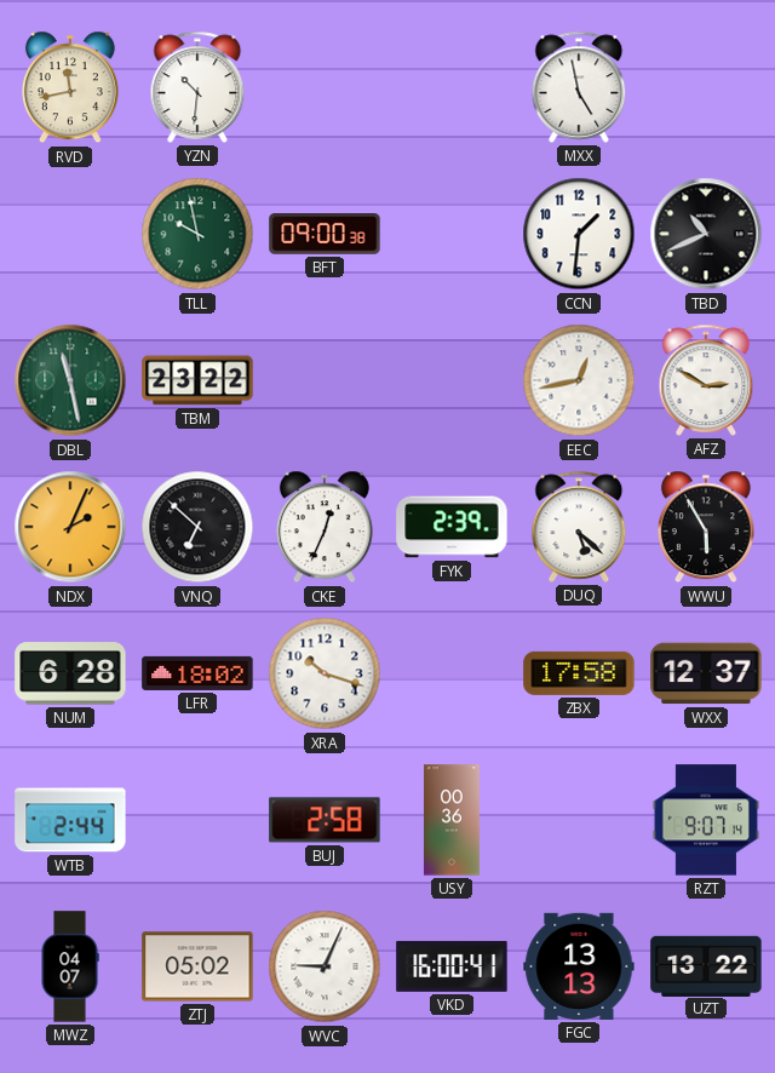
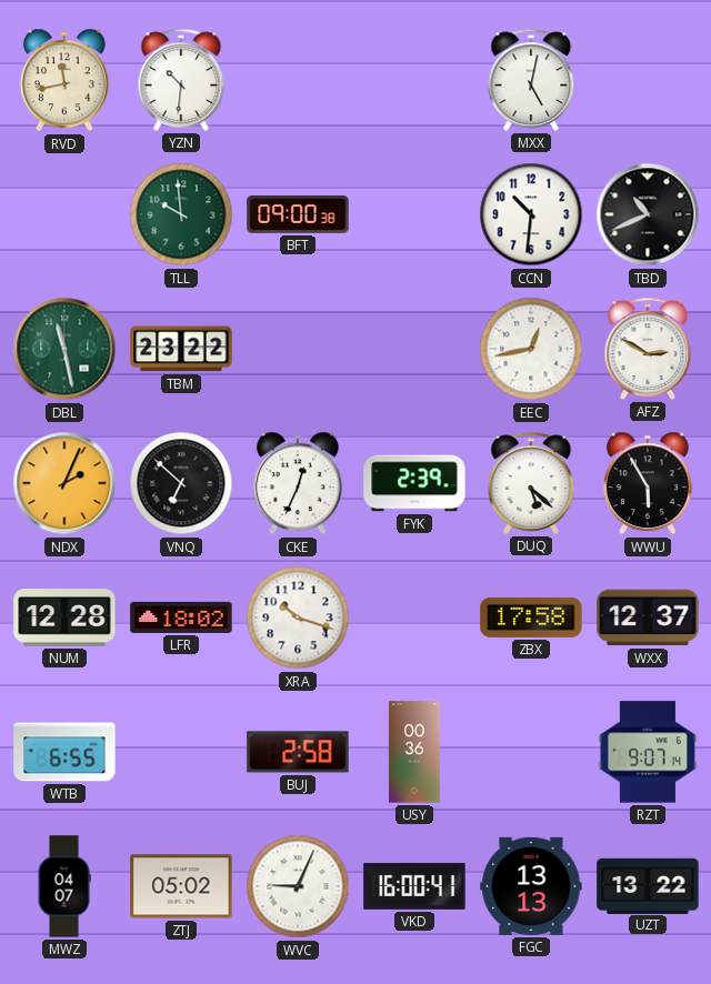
MXX: 4:58 -> 5:02 (531, 80)
TLL: 9:58 -> 9:59 (181, 214)
CCN: 1:31 -> 10:31 (531, 214)
NUM: 6:28 -> 12:28 (64, 617)
WTB: 2:44 -> 6:55 (64, 752)
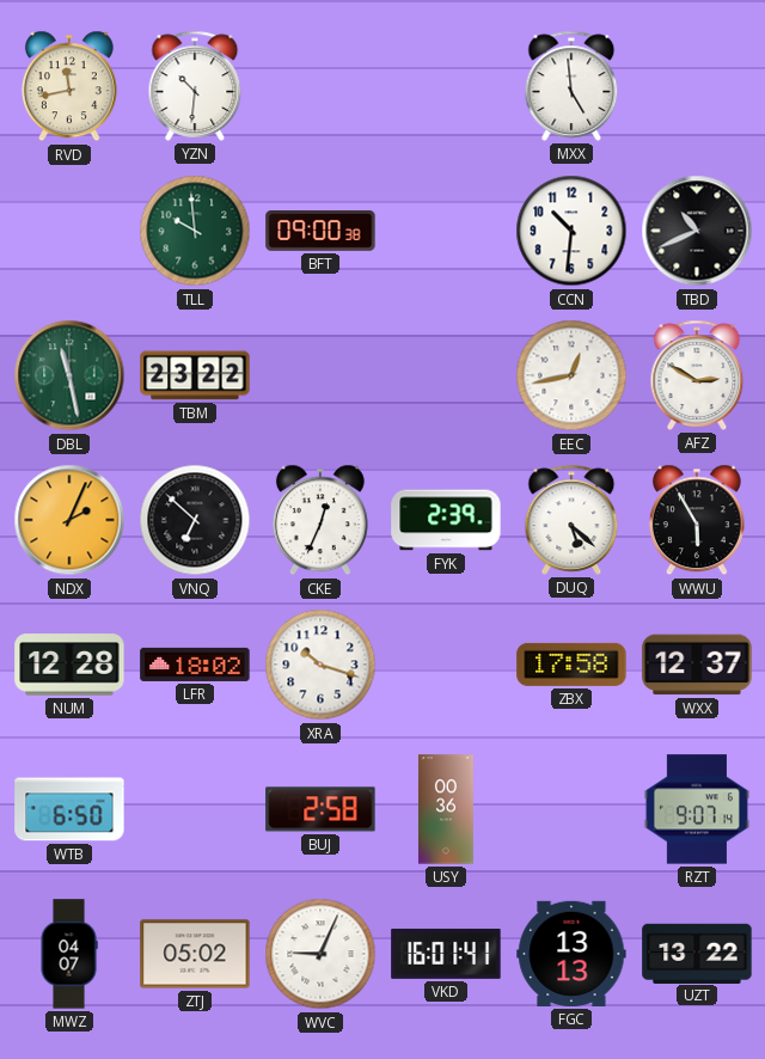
MXX: 5:02 -> 4:59 (571, 86)
WTB: 6:55 -> 6:50 (69, 809)
VKD: 16:00 -> 16:01 (446, 954)
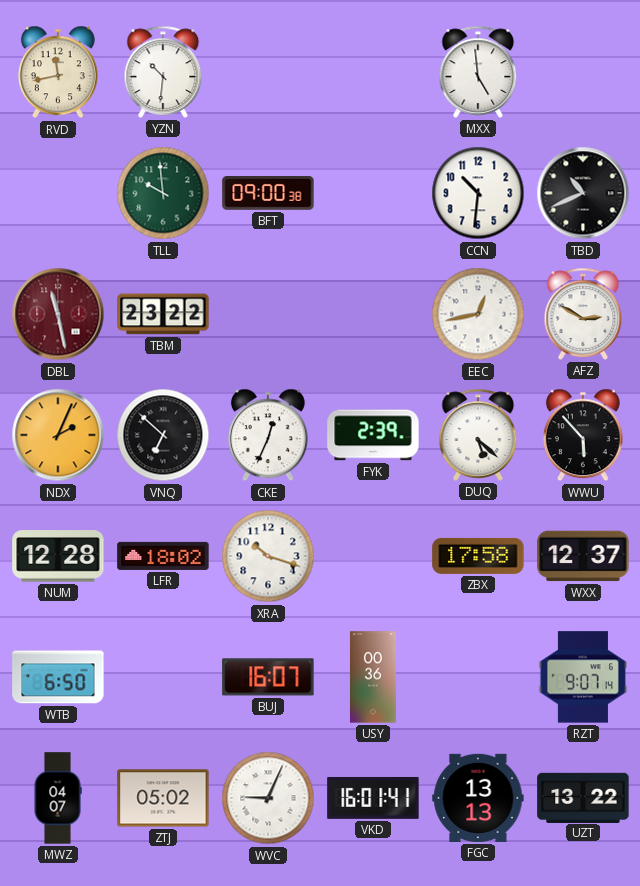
DBL dial: green -> burgundy (58, 314)
WWU: 5:55 -> 5:53 (583, 435)
BUJ: 2:58 -> 16:07 (268, 677)
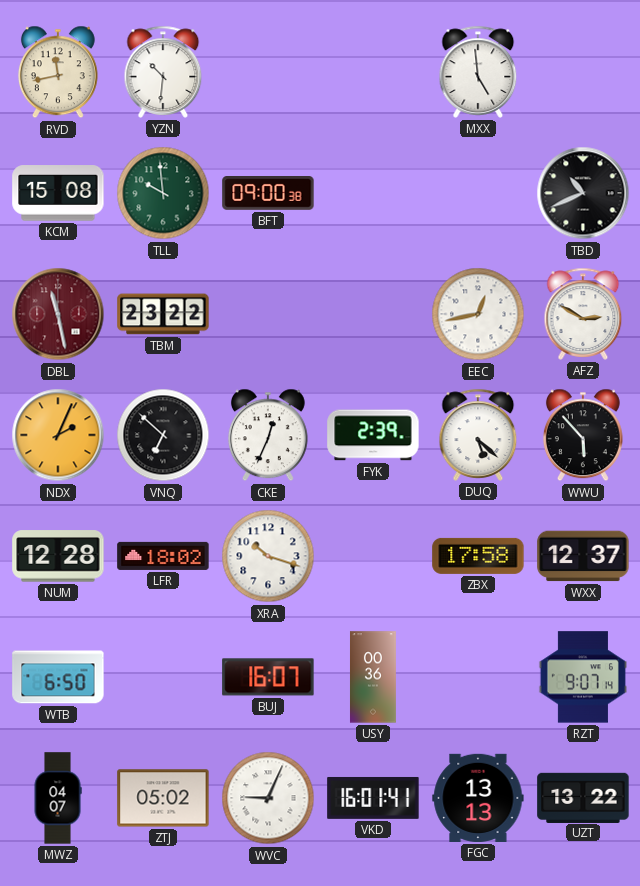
KCM: none -> 15:08 (58, 193)
CCN: 10:31 -> none (478, 193)
